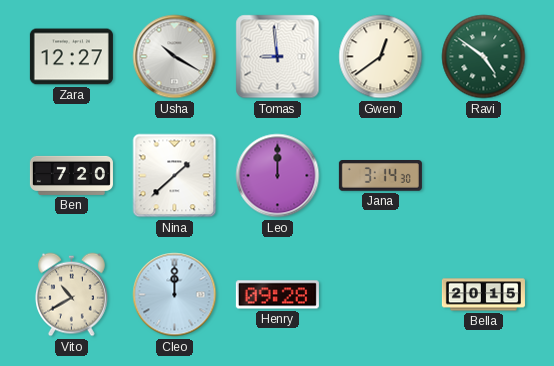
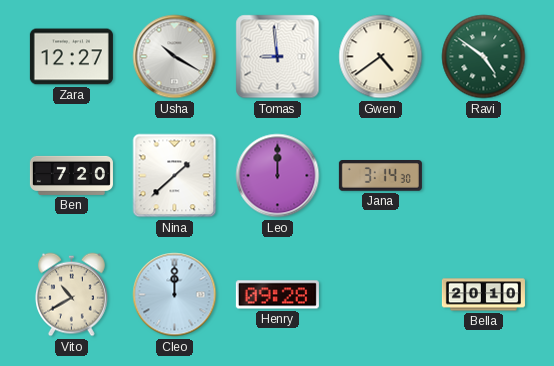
Gwen: 12:39 -> 4:39 (381, 57)
Bella: 20:15 -> 20:10 (483, 295)
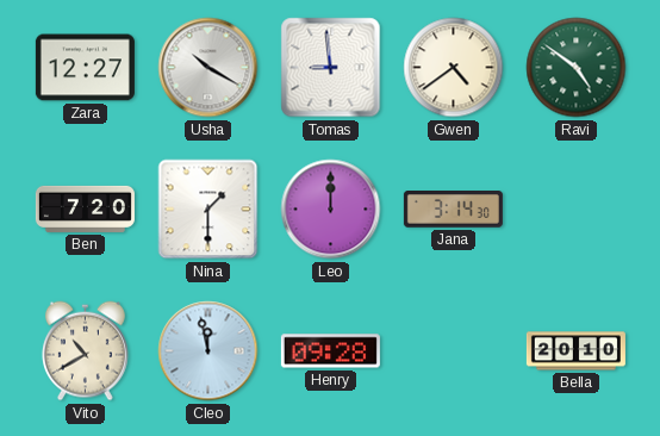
Nina: 1:38 -> 1:30 (208, 210)
Cleo: 12:00 -> 11:58 (208, 351)
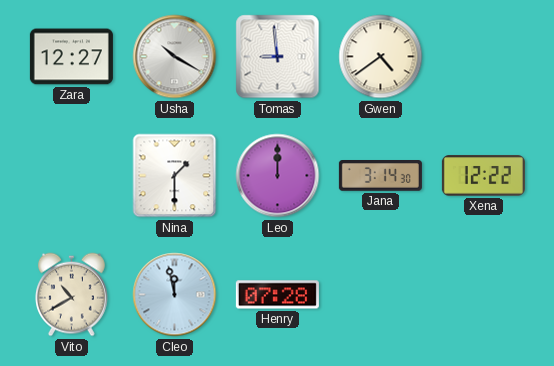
Ravi: 4:51 -> none (577, 68)
Ben: 7:20 -> none (85, 208)
Xena: none -> 12:22 (483, 176)
Henry: 09:28 -> 07:28 (277, 295)
Bella: 20:10 -> none (575, 351)
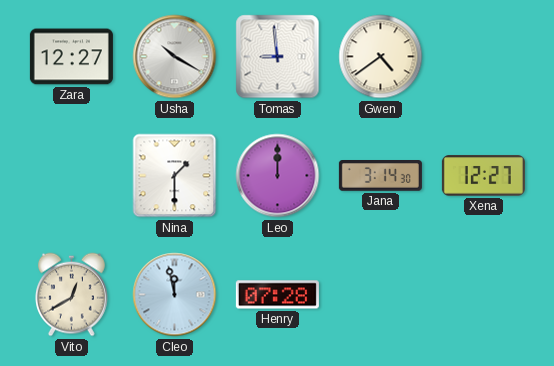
Xena: 12:22 -> 12:27 (483, 176)
Vito: 10:40 -> 12:40 (72, 295)
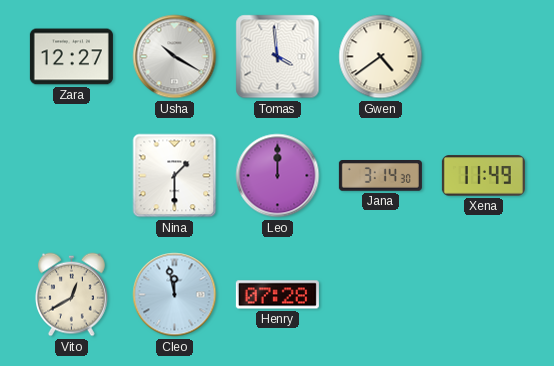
Tomas: 8:59 -> 3:59 (278, 57)
Xena: 12:27 -> 11:49 (483, 176)
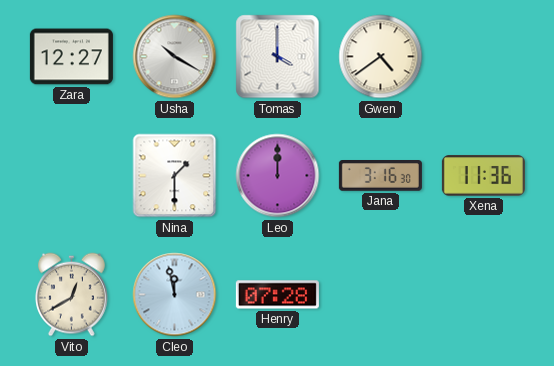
Tomas: 3:59 -> 4:00 (278, 57)
Jana: 3:14 -> 3:16 (380, 176)
Xena: 11:49 -> 11:36 (483, 176)
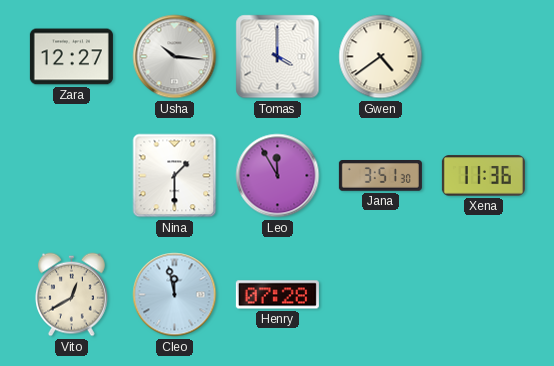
Usha: 10:20 -> 10:16 (175, 57)
Leo: 12:00 -> 11:55 (278, 176)
Jana: 3:16 -> 3:51 (380, 176)
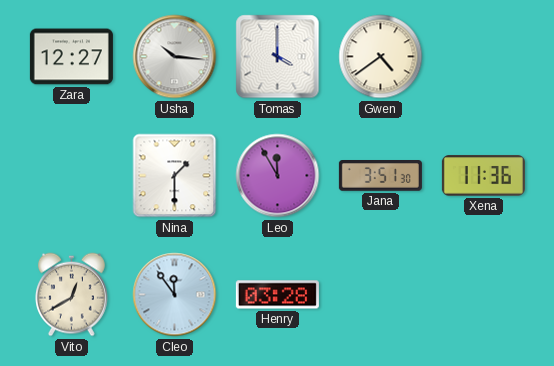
Cleo: 11:58 -> 11:54 (175, 295)
Henry: 07:28 -> 03:28 (277, 295)
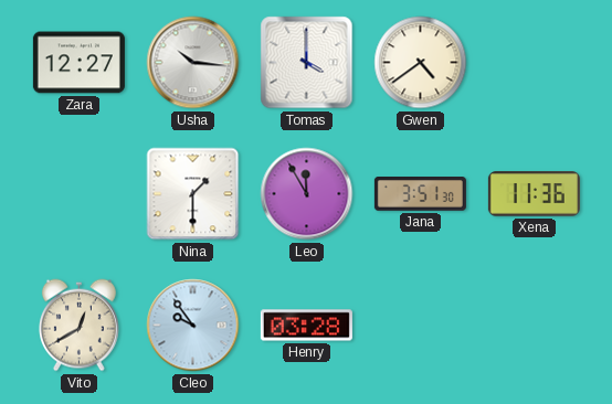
Cleo: 11:54 -> 9:54 (193, 326)
